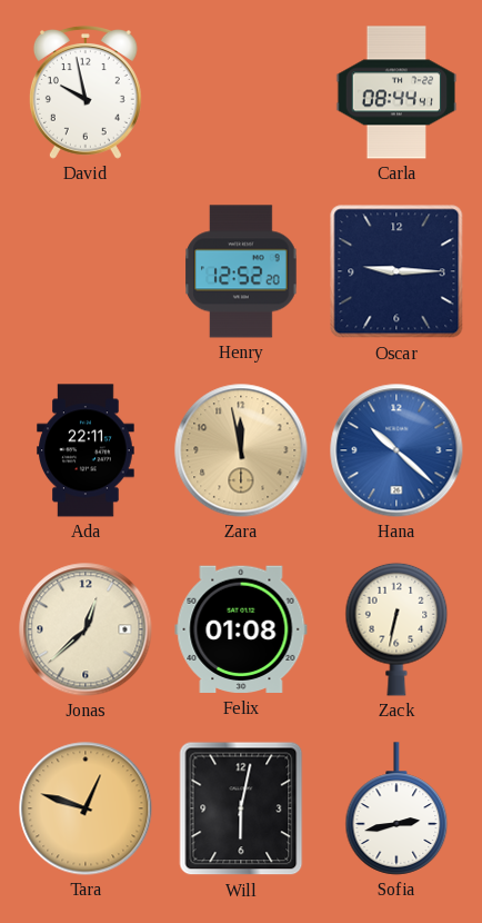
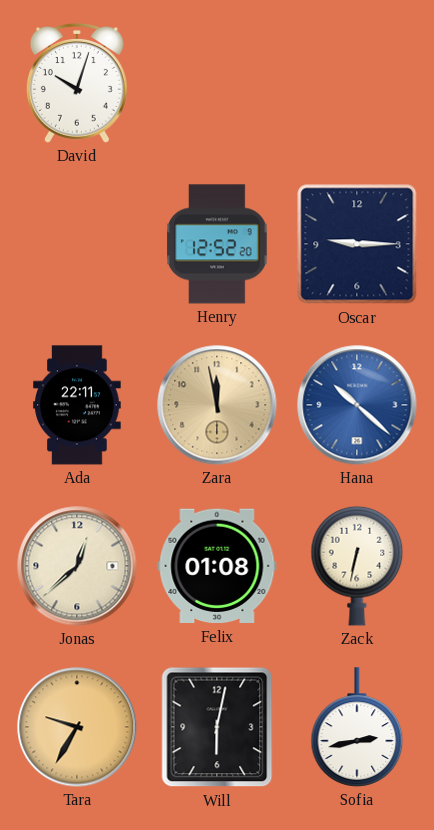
David: 9:58 -> 10:03 (77, 84)
Carla: 08:44 -> none (396, 92)
Tara: 12:48 -> 9:35 (77, 727)
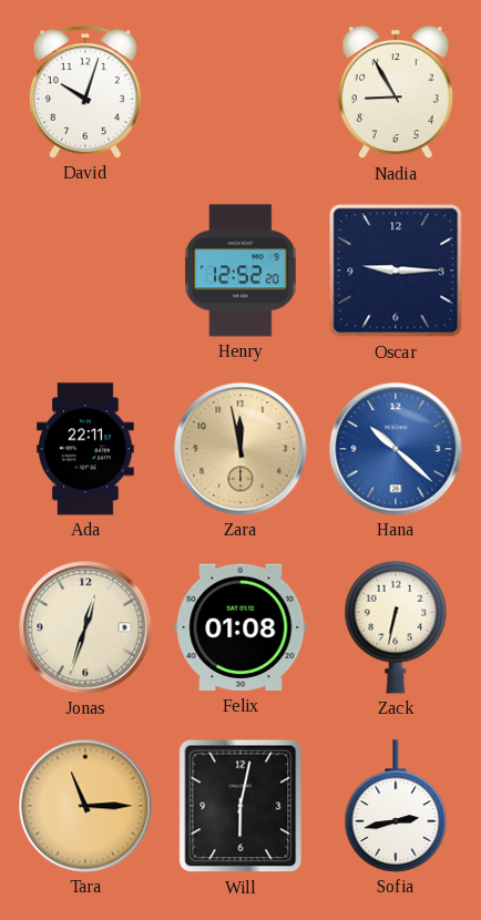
Nadia: none -> 8:55 (396, 93)
Jonas: 12:38 -> 12:33 (85, 627)
Tara: 9:35 -> 11:15 (85, 806)
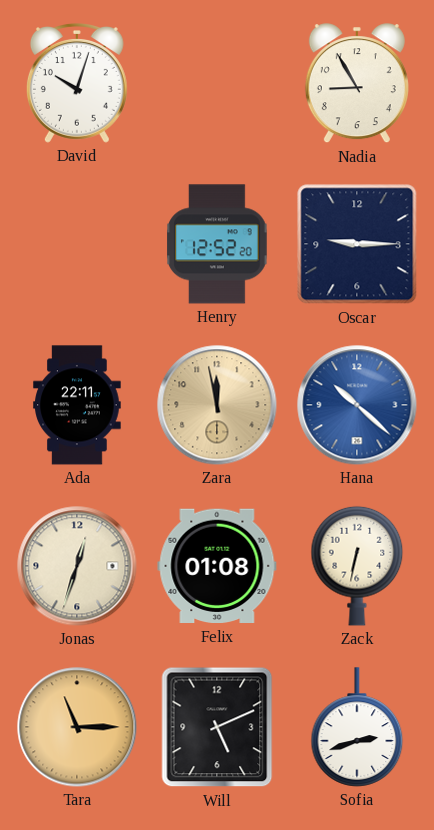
Will: 6:02 -> 5:11 (217, 727)
Sofia: 2:43 -> 2:42 (357, 727)
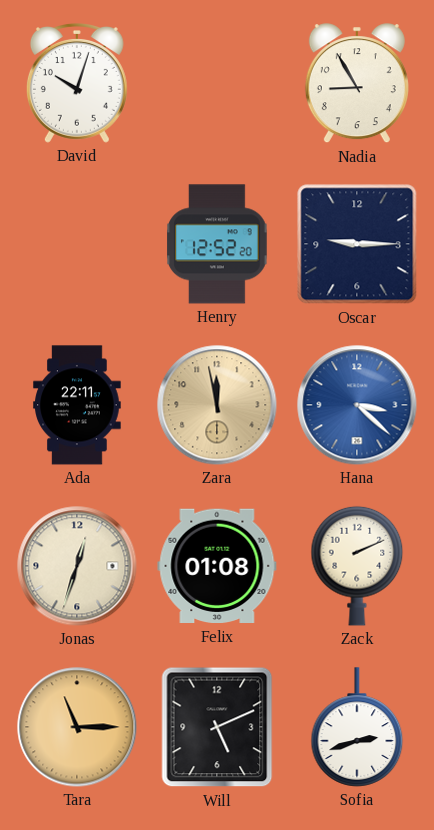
Hana: 10:22 -> 3:22 (357, 405)
Zack: 6:32 -> 2:11 (357, 566)
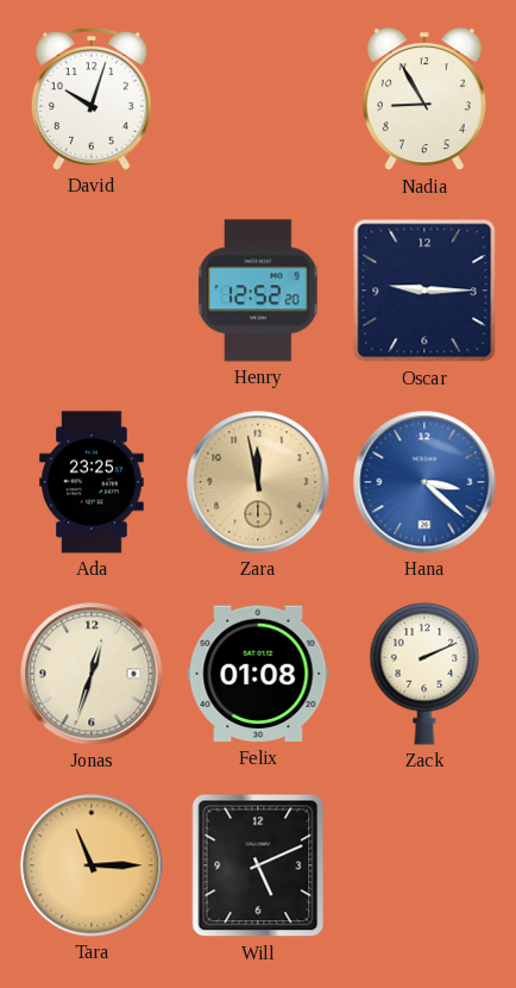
Ada: 22:11 -> 23:25 (92, 482)
Sofia: 2:42 -> none (357, 727)
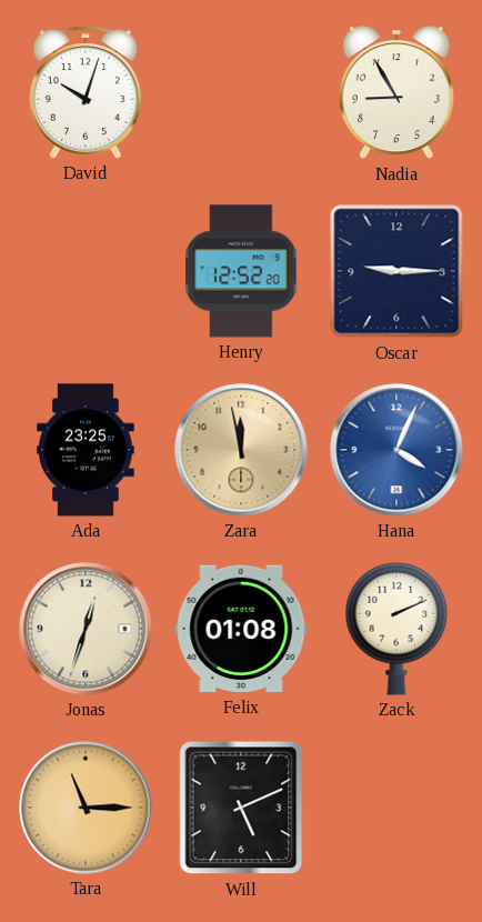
Hana: 3:22 -> 4:04 (396, 450)
